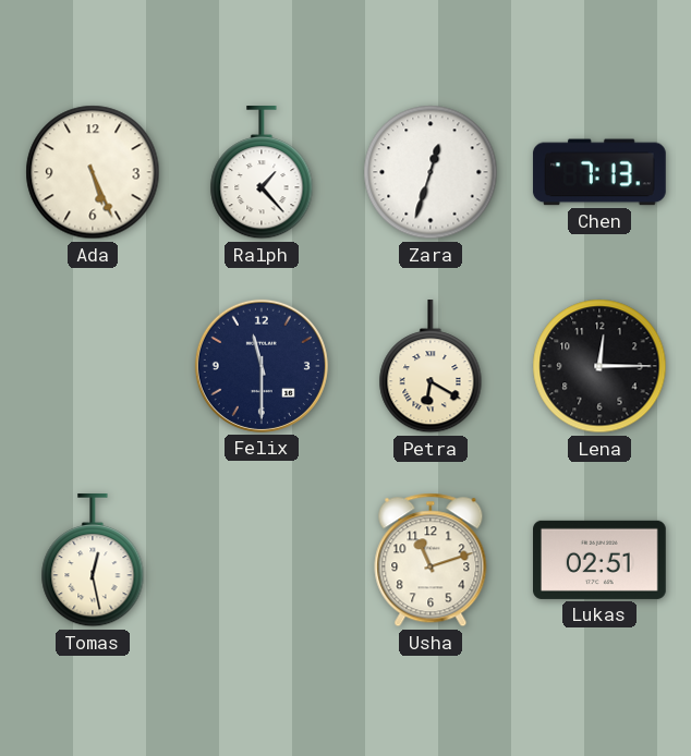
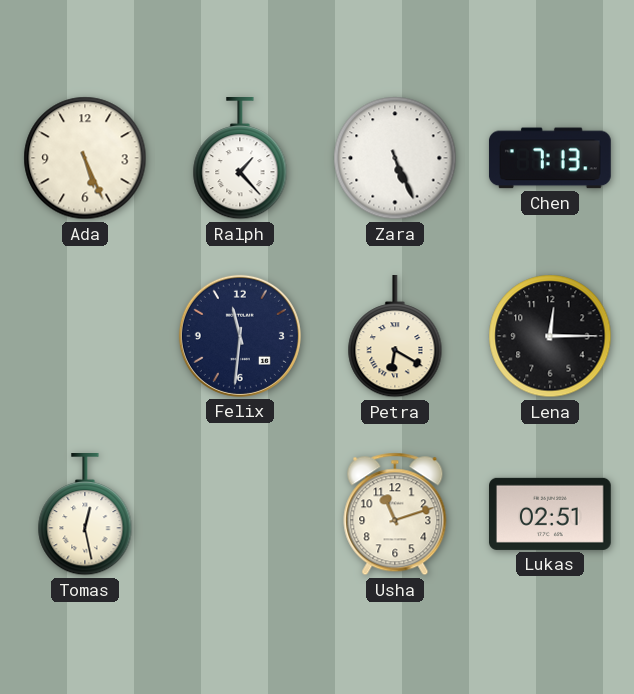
Zara: 12:33 -> 5:26 (395, 158)
Felix: 11:30 -> 11:31 (240, 336)
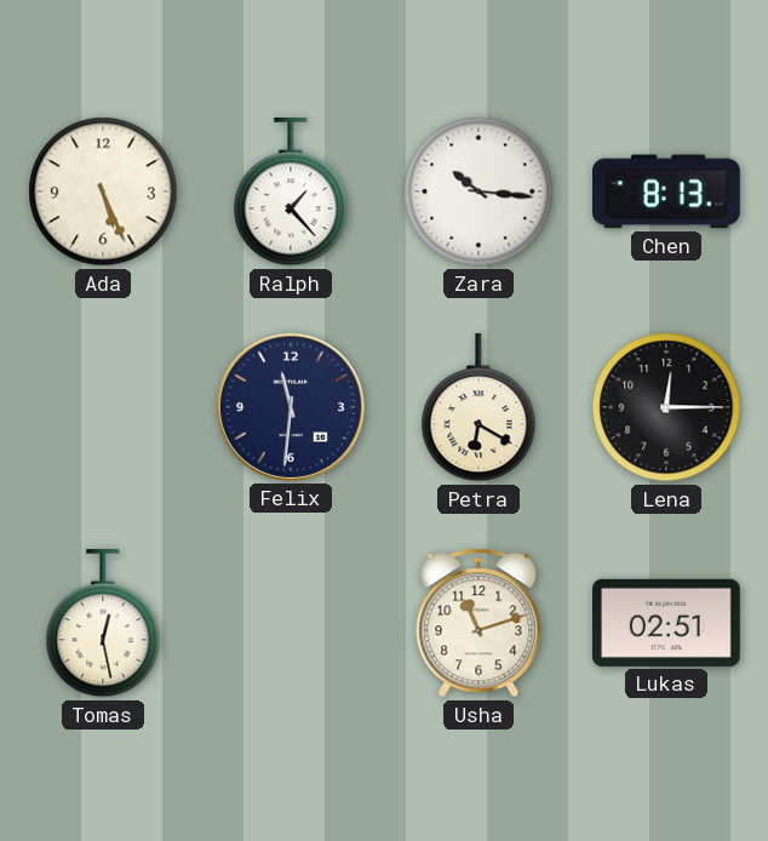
Zara: 5:26 -> 10:16 (478, 191)
Chen: 7:13 -> 8:13 (666, 191)
